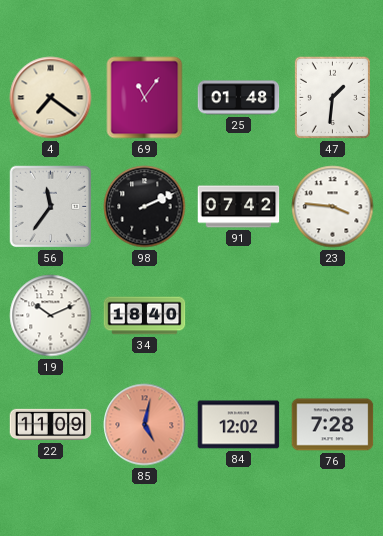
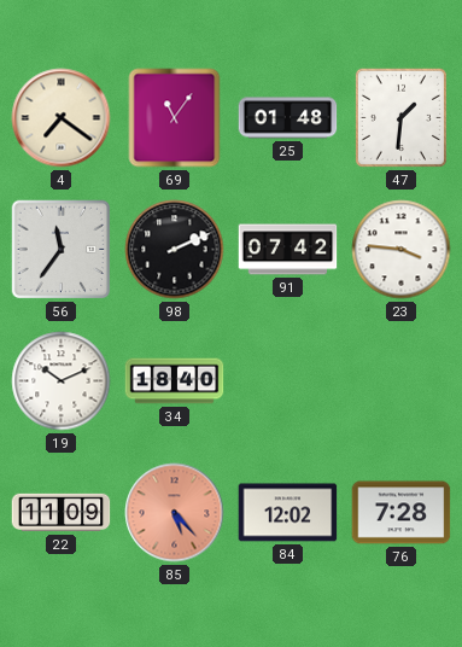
85: 5:02 -> 5:23 (175, 513)
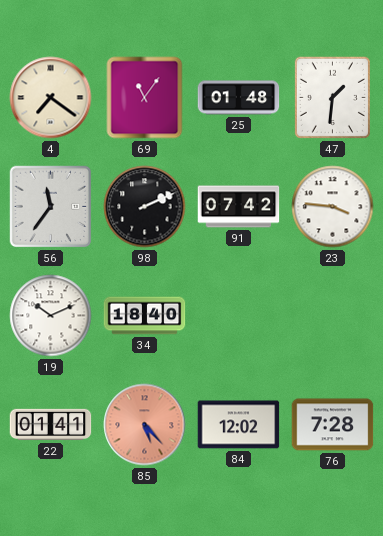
22: 11:09 -> 01:41 (51, 425)
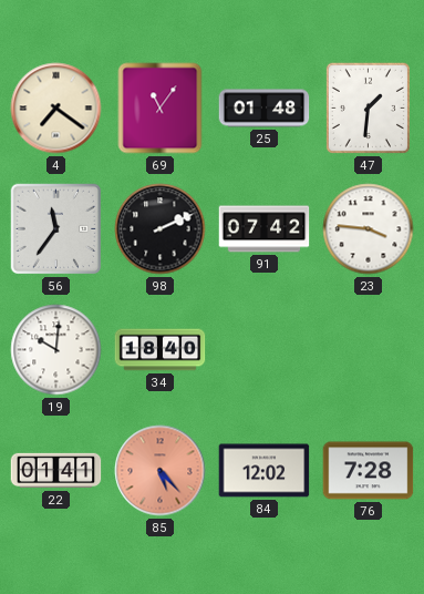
19: 10:11 -> 10:01 (56, 350)
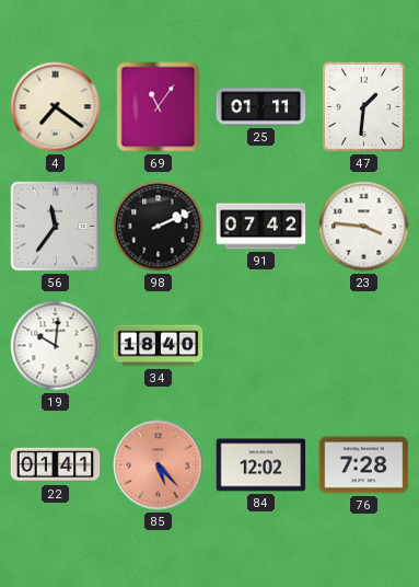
25: 01:48 -> 01:11 (261, 107)
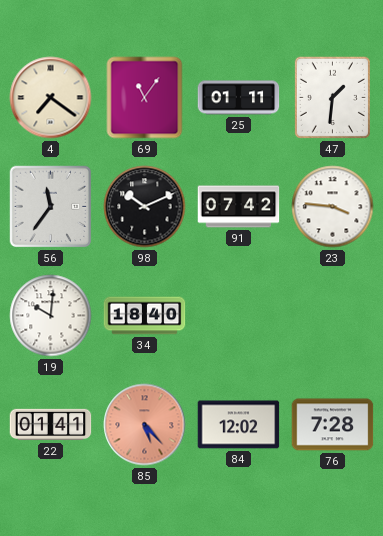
98: 2:11 -> 10:11 (145, 207)
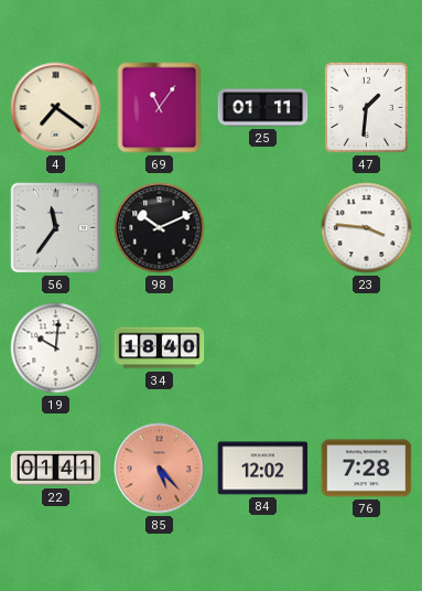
91: 07:42 -> none (239, 207)
